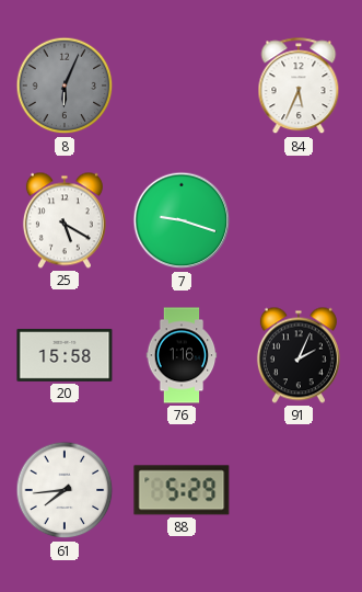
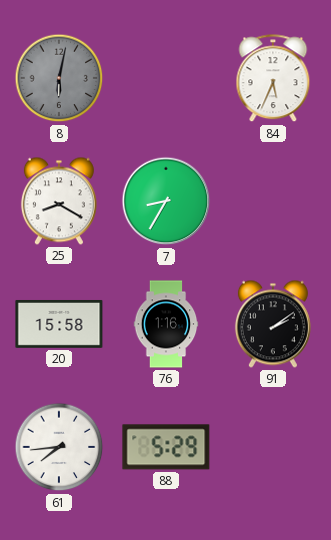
8: 6:04 -> 6:02 (59, 78)
25: 5:20 -> 8:20 (59, 201)
7: 9:18 -> 8:35 (166, 201)
91: 2:04 -> 2:09 (273, 324)
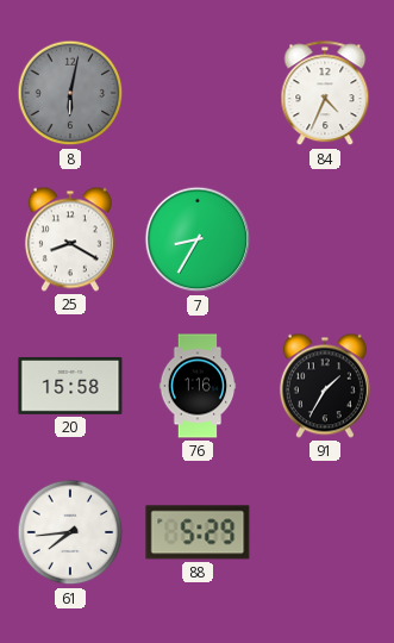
84: 5:34 -> 4:34 (325, 94)
91: 2:09 -> 1:35 (325, 386)
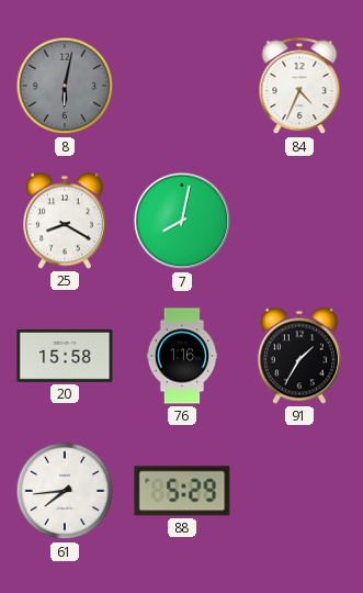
7: 8:35 -> 8:02 (182, 221)
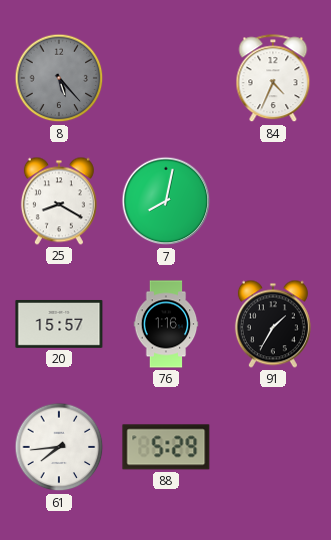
8: 6:02 -> 5:23 (59, 78)
20: 15:58 -> 15:57 (59, 324)
